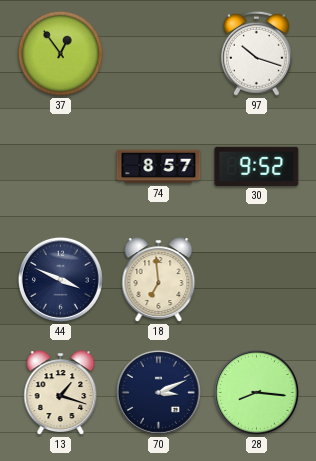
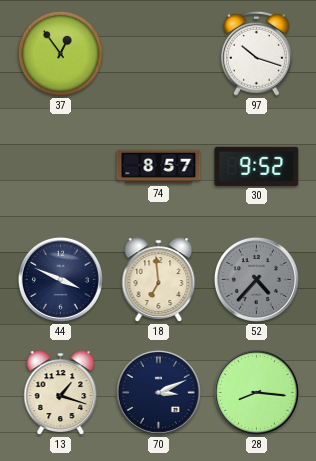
52: none -> 4:37 (256, 279)
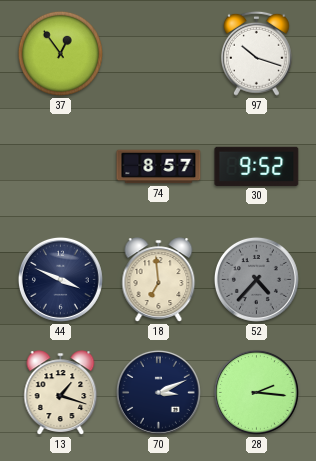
28: 8:16 -> 2:16 (256, 392)
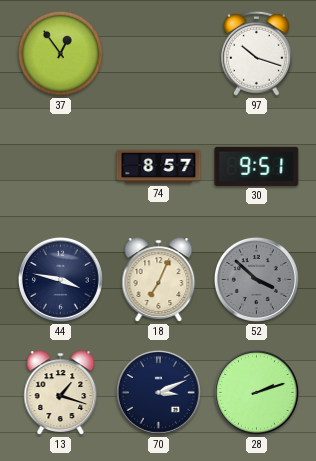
30: 9:52 -> 9:51 (257, 166)
44: 3:49 -> 3:47 (60, 279)
18: 6:59 -> 7:04 (159, 280)
52: 4:37 -> 3:52 (256, 279)
28: 2:16 -> 2:12 (256, 392)
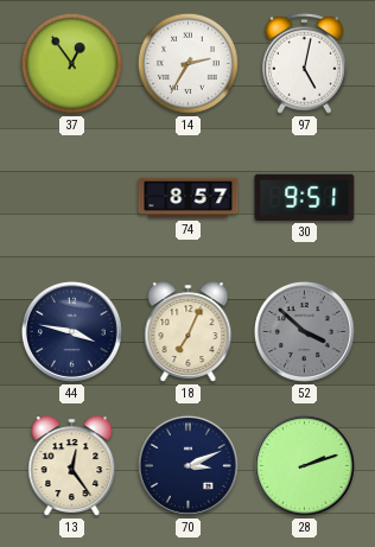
14: none -> 2:35 (188, 63)
97: 10:18 -> 5:02 (304, 63)
13: 1:18 -> 12:24 (72, 466)
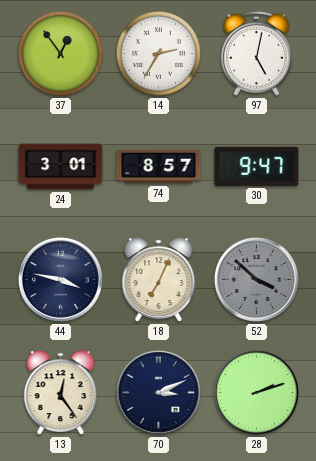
24: none -> 3:01 (61, 167)
30: 9:51 -> 9:47 (257, 166)
